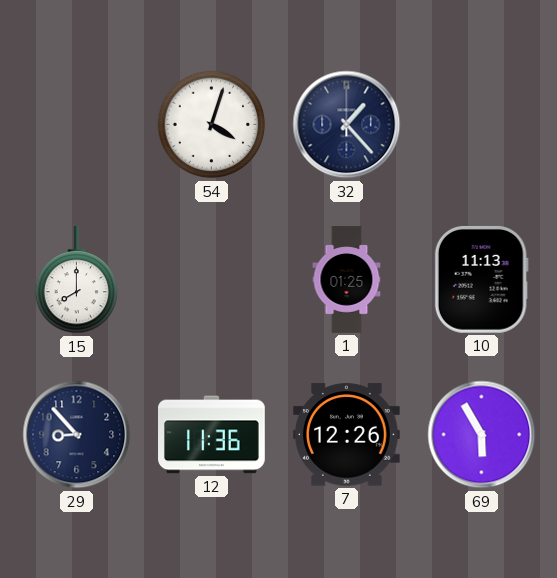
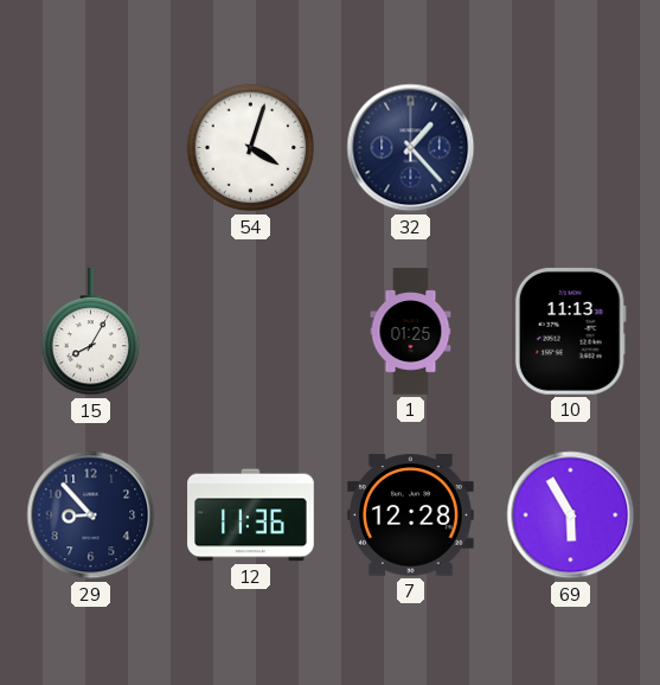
15: 8:00 -> 8:05 (91, 333)
7: 12:26 -> 12:28 (411, 516)
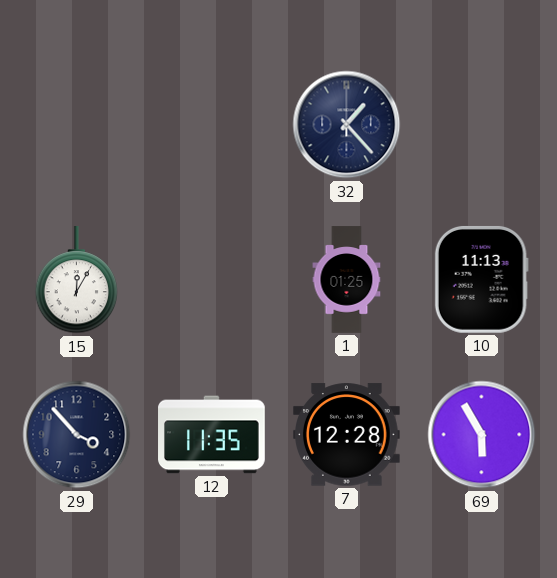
54: 4:03 -> none (251, 148)
15: 8:05 -> 12:05 (77, 281)
29: 8:53 -> 3:53 (77, 435)
12: 11:36 -> 11:35 (212, 435)
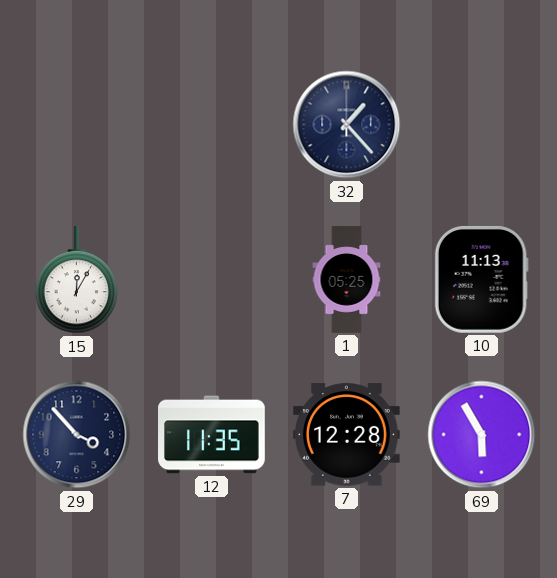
1: 01:25 -> 05:25 (347, 280)
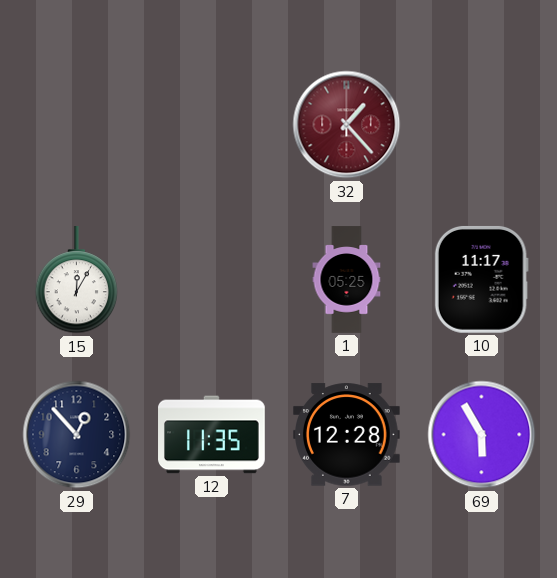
32 dial: navy -> burgundy (347, 125)
10: 11:13 -> 11:17 (481, 280)
29: 3:53 -> 12:53 (77, 435)
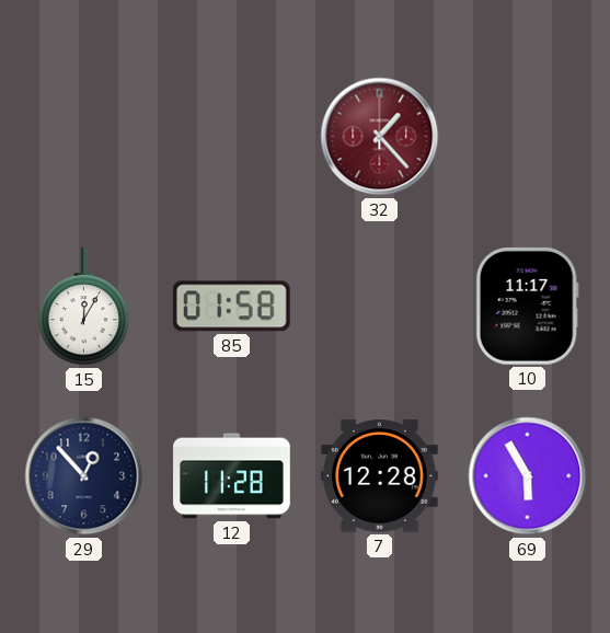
85: none -> 01:58 (231, 307)
1: 05:25 -> none (347, 280)
12: 11:35 -> 11:28 (232, 476)
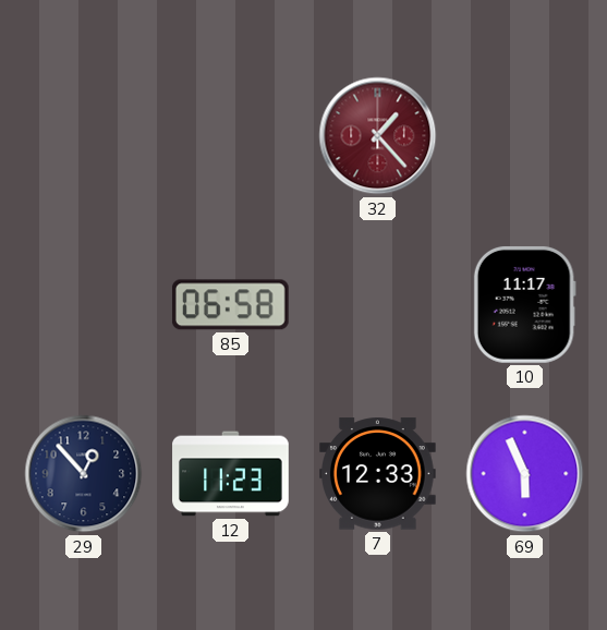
15: 12:05 -> none (84, 308)
85: 01:58 -> 06:58 (230, 305)
12: 11:28 -> 11:23 (231, 474)
7: 12:28 -> 12:33 (378, 474)
69: 5:55 -> 5:56 (525, 474)
